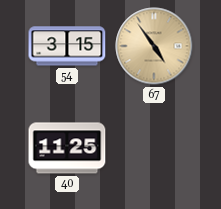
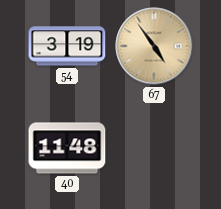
54: 3:15 -> 3:19 (67, 46)
40: 11:25 -> 11:48 (67, 148)
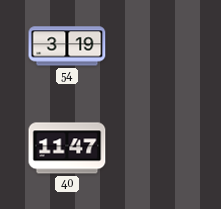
67: 4:54 -> none (154, 46)
40: 11:48 -> 11:47 (67, 148)
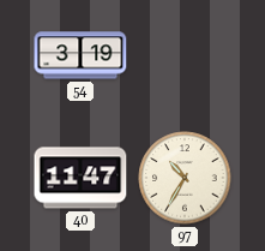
97: none -> 10:35 (185, 178)
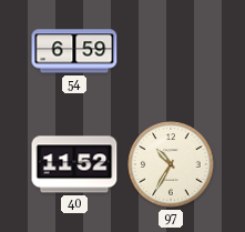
54: 3:19 -> 6:59 (74, 51)
40: 11:47 -> 11:52 (74, 164)
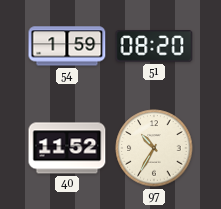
54: 6:59 -> 1:59 (67, 46)
51: none -> 08:20 (154, 46)
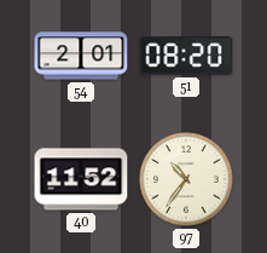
54: 1:59 -> 2:01 (81, 56)
97: 10:35 -> 10:36 (186, 179)
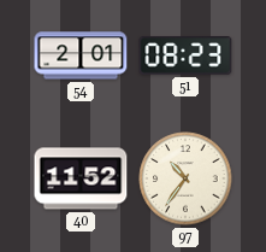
51: 08:20 -> 08:23 (185, 55)
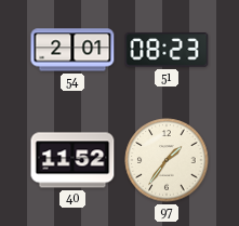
97: 10:36 -> 1:36 (167, 160)
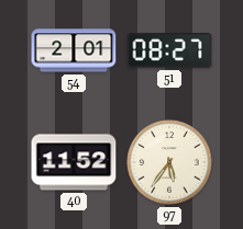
51: 08:23 -> 08:27 (169, 50)
97: 1:36 -> 5:36 (169, 162)
